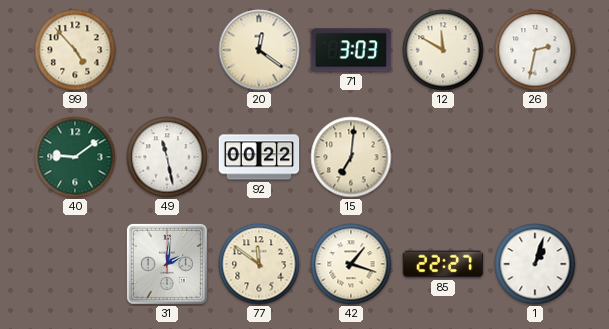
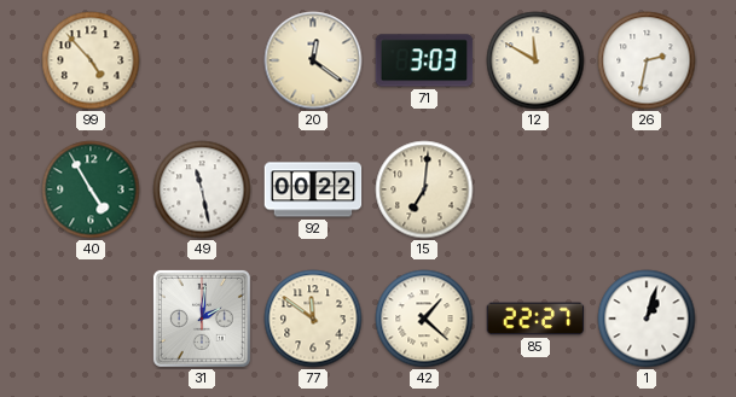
40: 9:09 -> 4:55 (91, 189)
42: 1:18 -> 1:22 (424, 319)
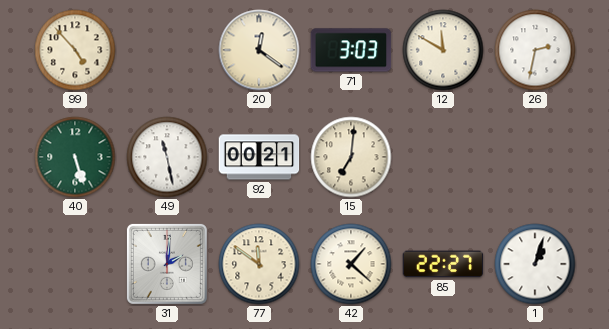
40: 4:55 -> 5:27 (75, 157)
92: 00:22 -> 00:21 (259, 157)
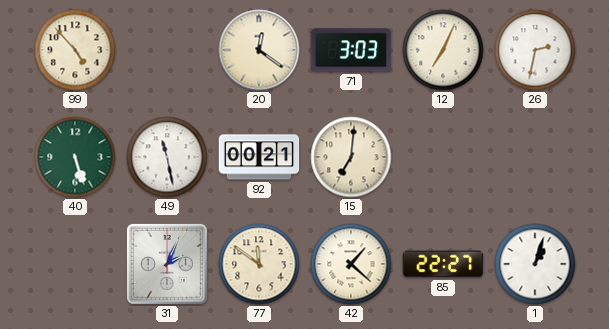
12: 11:50 -> 7:04 (443, 50)
31: 2:01 -> 2:04 (167, 264)
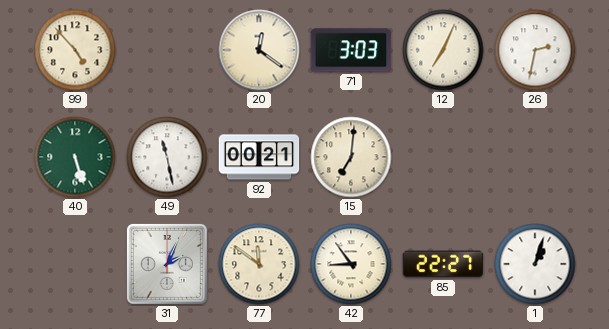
42: 1:22 -> 8:54 (351, 264)
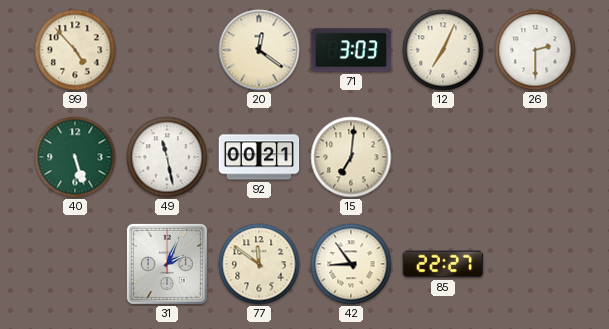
26: 2:32 -> 2:30 (535, 50)
1: 1:03 -> none (535, 264)
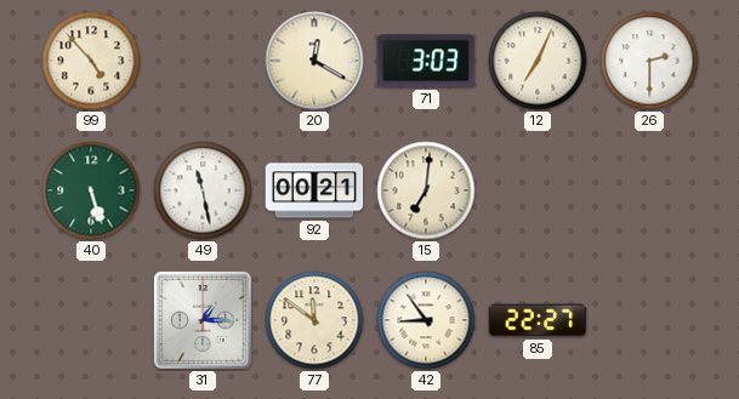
20: 12:21 -> 12:20 (314, 61)
31: 2:04 -> 1:15 (203, 320)
